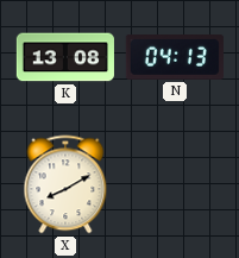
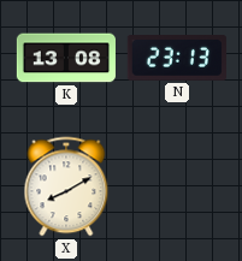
N: 04:13 -> 23:13 (177, 59)
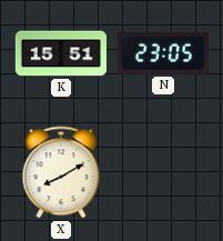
K: 13:08 -> 15:51 (60, 53)
N: 23:13 -> 23:05 (163, 54)
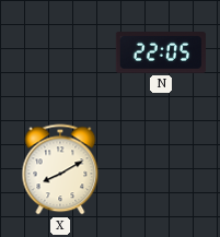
K: 15:51 -> none (60, 53)
N: 23:05 -> 22:05 (161, 54)
